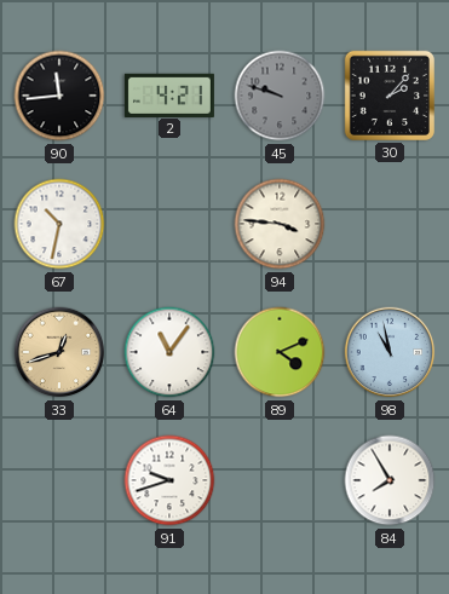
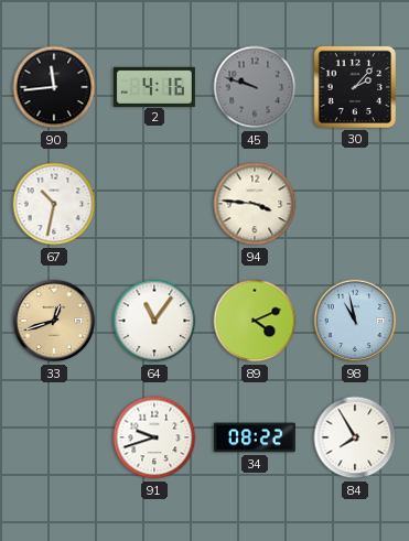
2: 4:21 -> 4:16 (154, 86)
34: none -> 08:22 (255, 437)
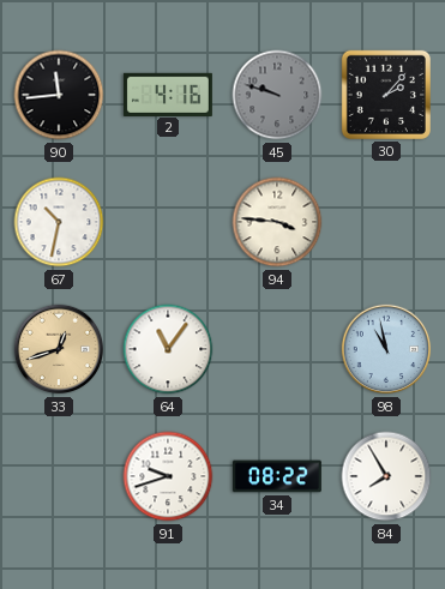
89: 4:11 -> none (255, 321)
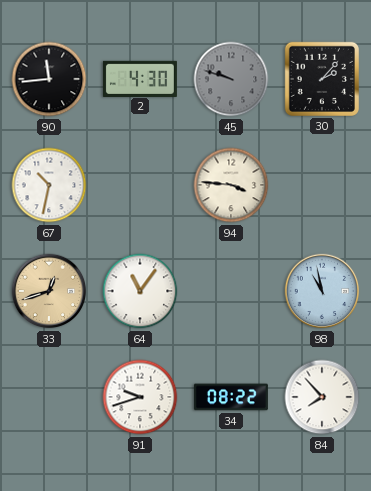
2: 4:16 -> 4:30 (140, 78)
84: 7:55 -> 7:53 (322, 397)
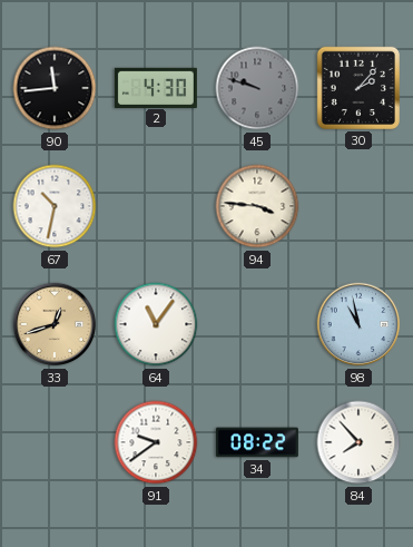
91: 9:42 -> 9:39 (156, 442)
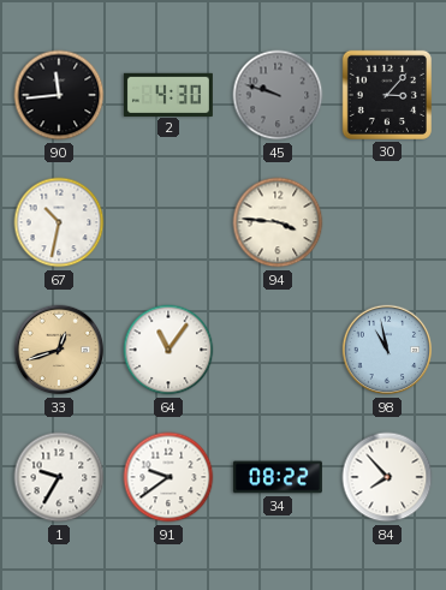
30: 2:07 -> 3:07 (387, 95)
1: none -> 9:35 (59, 477)
